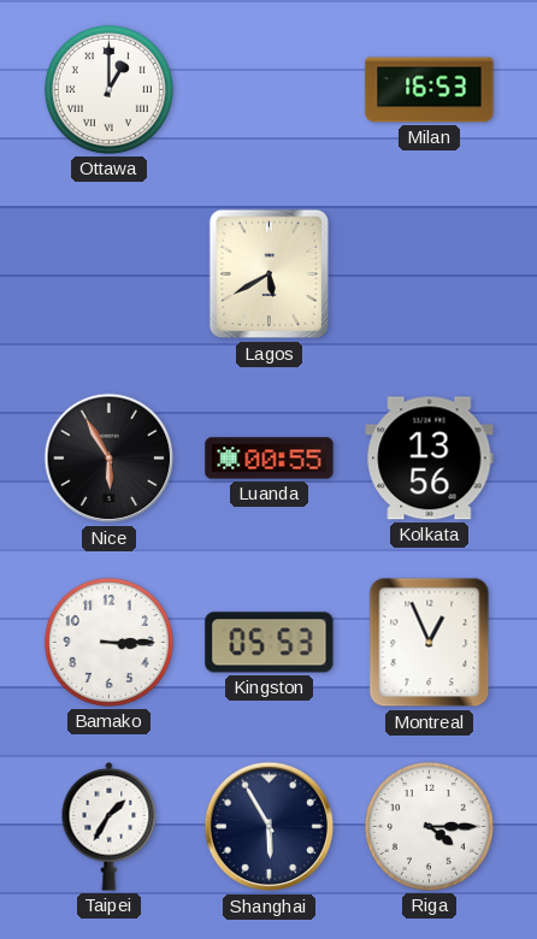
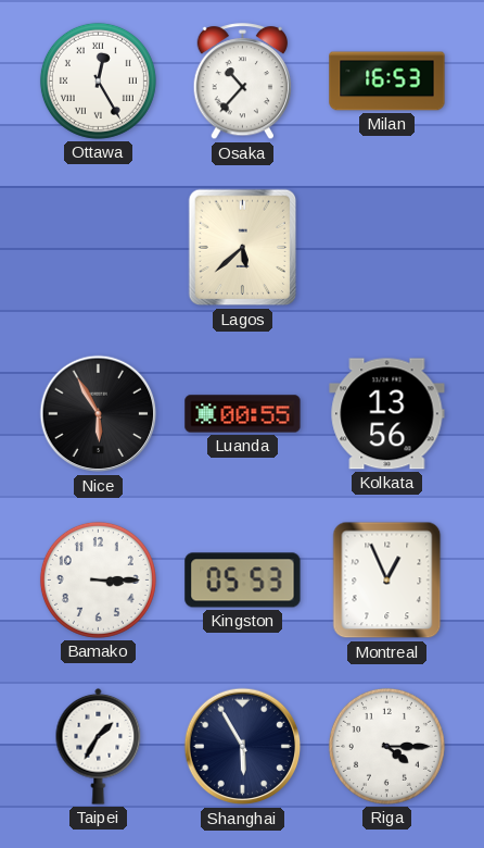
Ottawa: 1:00 -> 12:25 (98, 80)
Osaka: none -> 10:37 (242, 82)
Lagos: 5:40 -> 5:38 (243, 248)
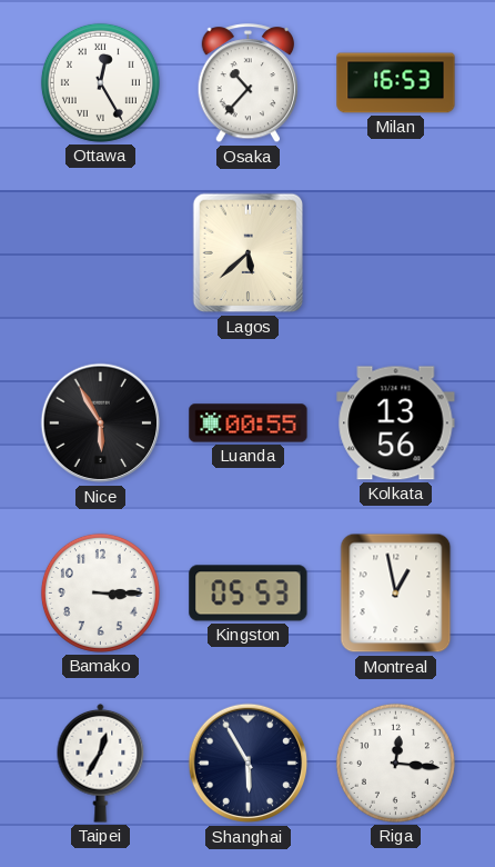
Montreal: 12:56 -> 12:58 (396, 594)
Taipei: 1:35 -> 12:35 (101, 763)
Riga: 4:15 -> 12:16 (395, 763)
